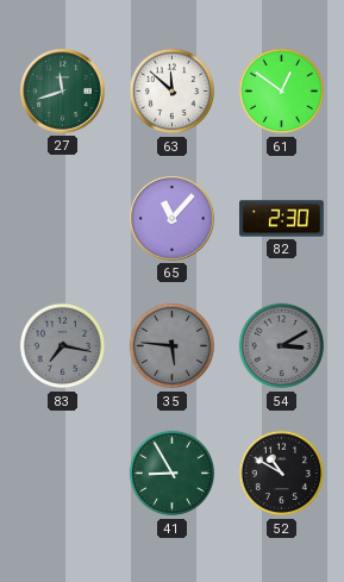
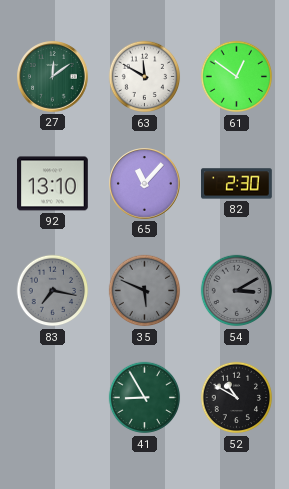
27: 11:42 -> 12:09 (53, 77)
63: 11:52 -> 11:50 (145, 77)
92: none -> 13:10 (53, 184)
35: 5:46 -> 5:49 (145, 291)
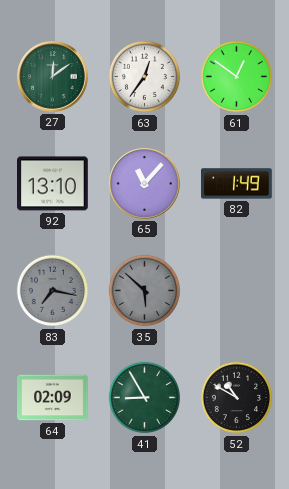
63: 11:50 -> 12:36 (145, 77)
82: 2:30 -> 1:49 (237, 184)
35: 5:49 -> 5:52 (145, 291)
54: 3:10 -> none (237, 291)
64: none -> 02:09 (53, 398)
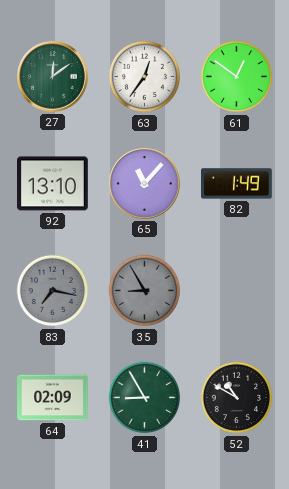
35: 5:52 -> 8:55 (145, 291)
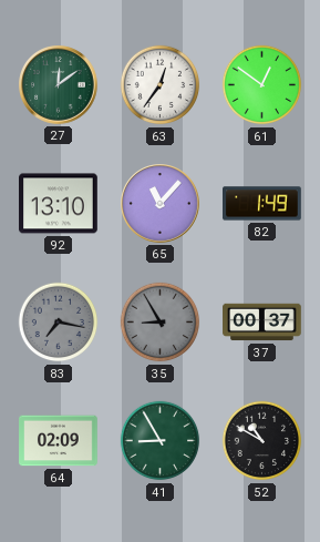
37: none -> 00:37 (262, 323)
